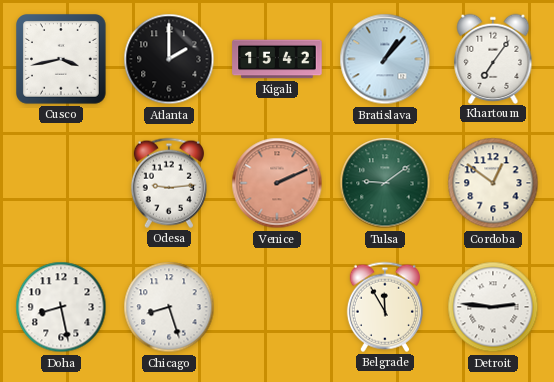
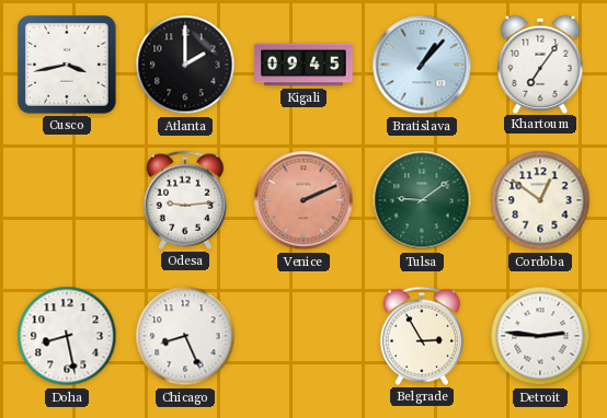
Kigali: 15:42 -> 09:45 (303, 65)
Chicago: 8:27 -> 8:26 (185, 336)
Belgrade: 11:55 -> 2:55 (422, 336)
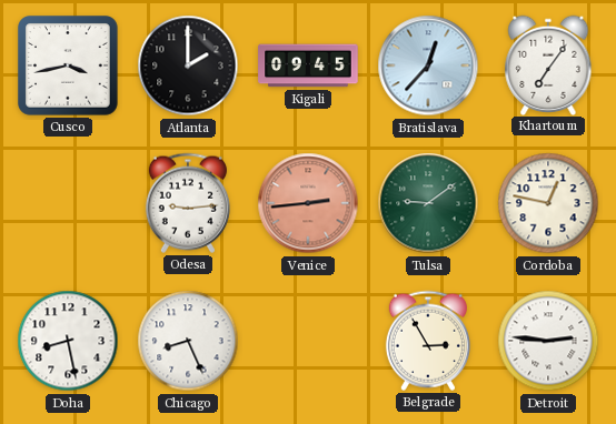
Bratislava: 1:07 -> 12:37 (428, 65)
Venice: 2:11 -> 2:44 (308, 203)
Cordoba: 12:51 -> 12:47 (548, 203)
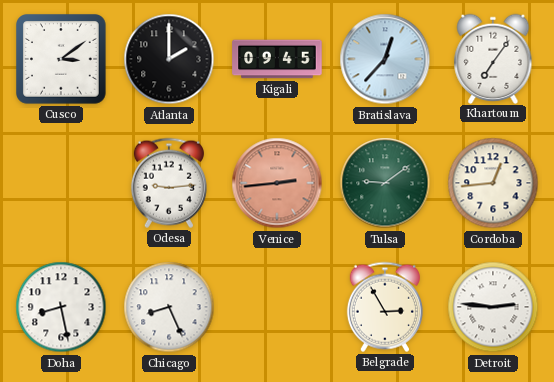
Cusco: 3:43 -> 3:09 (62, 60)
Cordoba: 12:47 -> 12:44 (493, 183)
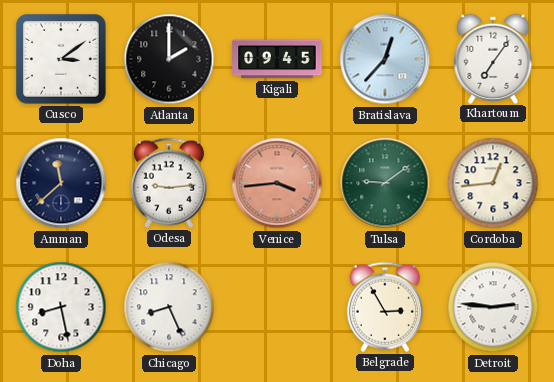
Amman: none -> 11:38 (61, 183)
Venice: 2:44 -> 3:44 (277, 183)
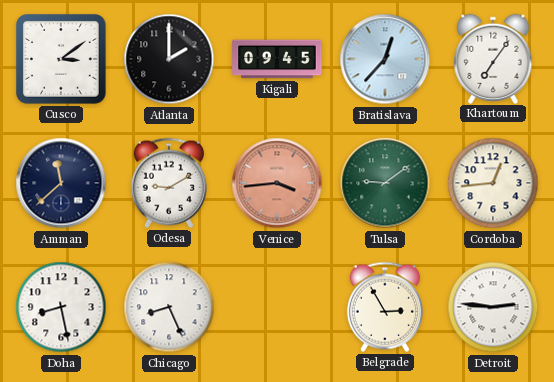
Odesa: 9:14 -> 9:10 (169, 183)
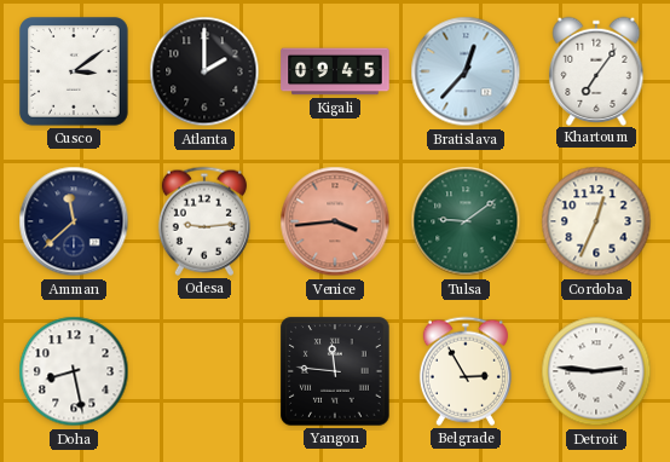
Odesa: 9:10 -> 9:14 (204, 221)
Cordoba: 12:44 -> 12:34 (596, 221)
Chicago: 8:26 -> none (169, 307)
Yangon: none -> 11:46 (335, 371)
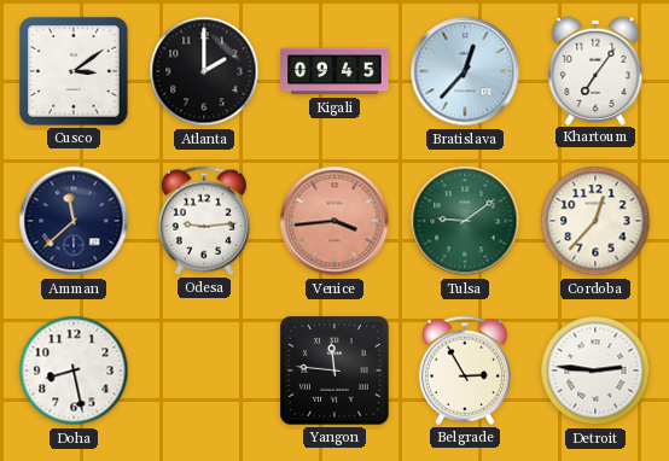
Cordoba: 12:34 -> 12:37 (595, 221)
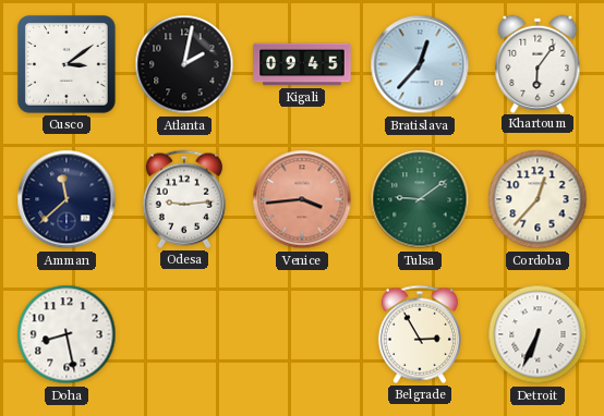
Atlanta: 2:00 -> 2:02 (184, 64)
Khartoum: 7:06 -> 6:06 (537, 63)
Yangon: 11:46 -> none (334, 370)
Detroit: 2:46 -> 6:34 (537, 334)
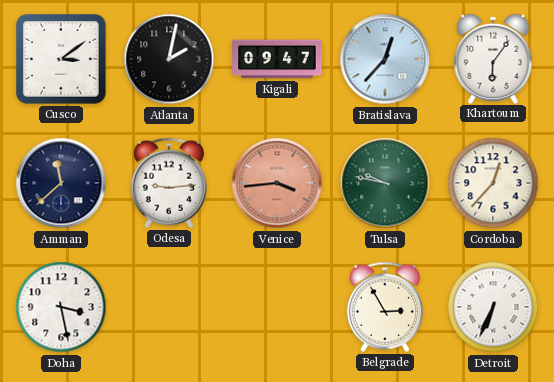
Kigali: 09:45 -> 09:47 (277, 59)
Tulsa: 9:09 -> 9:47 (385, 183)
Doha: 8:28 -> 3:28 (61, 307)
